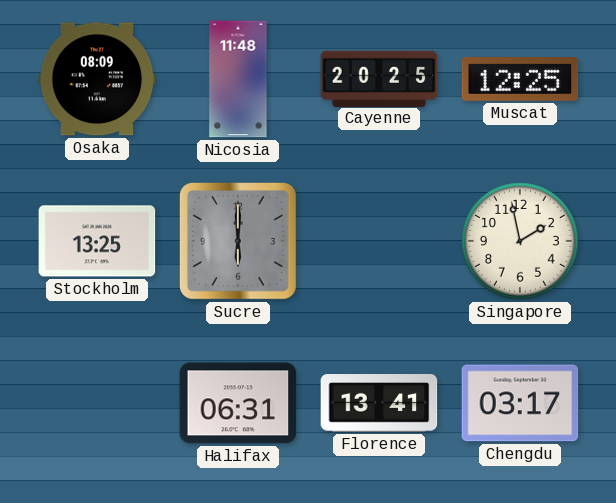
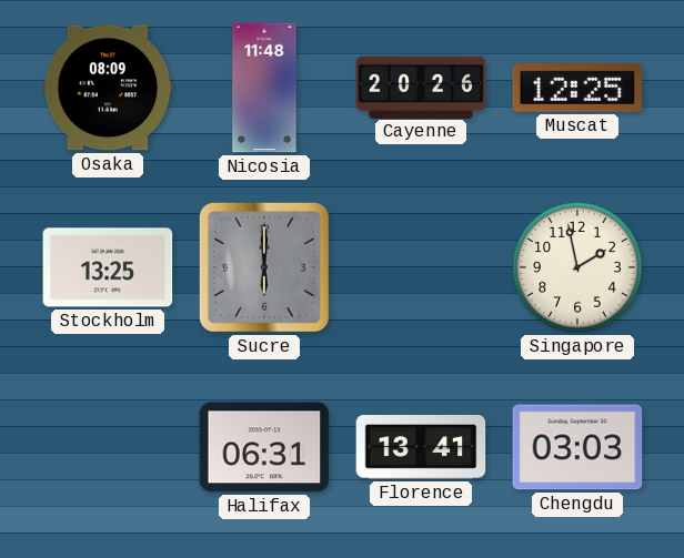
Cayenne: 20:25 -> 20:26 (421, 87)
Chengdu: 03:17 -> 03:03 (577, 447)
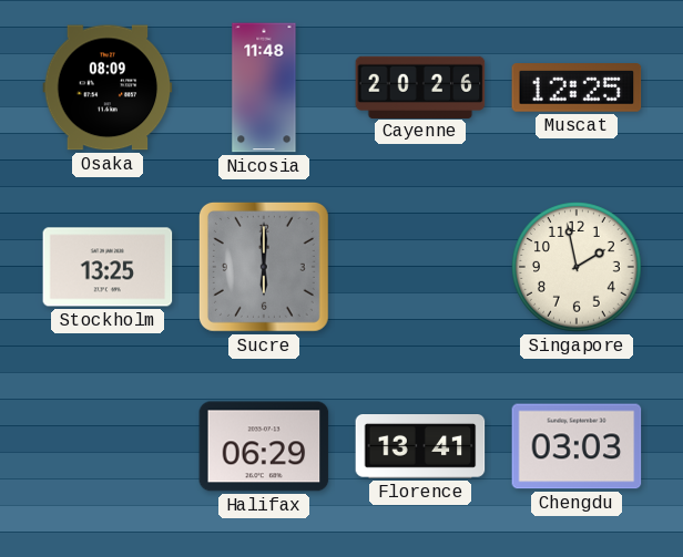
Halifax: 06:31 -> 06:29 (264, 446)
